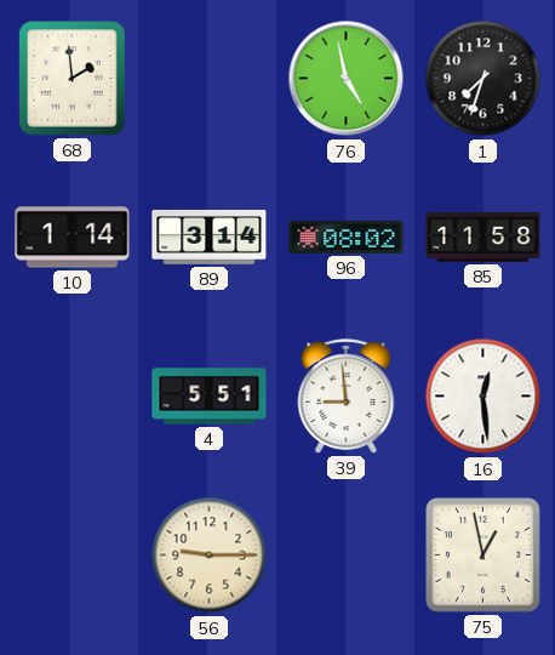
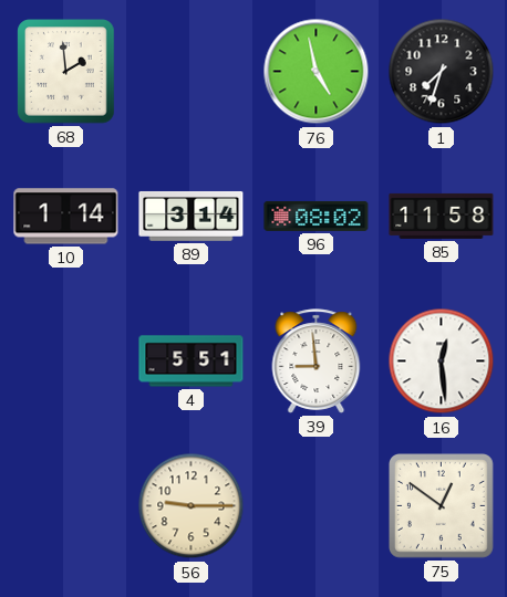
75: 12:58 -> 12:51 (442, 506)
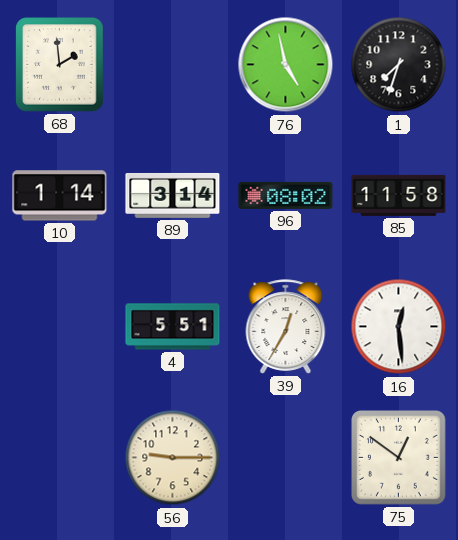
39: 8:59 -> 12:35 (286, 327)
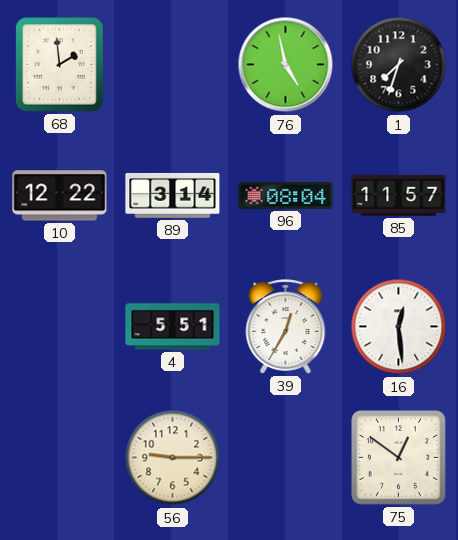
10: 1:14 -> 12:22 (60, 196)
96: 08:02 -> 08:04 (286, 195)
85: 11:58 -> 11:57 (399, 195)
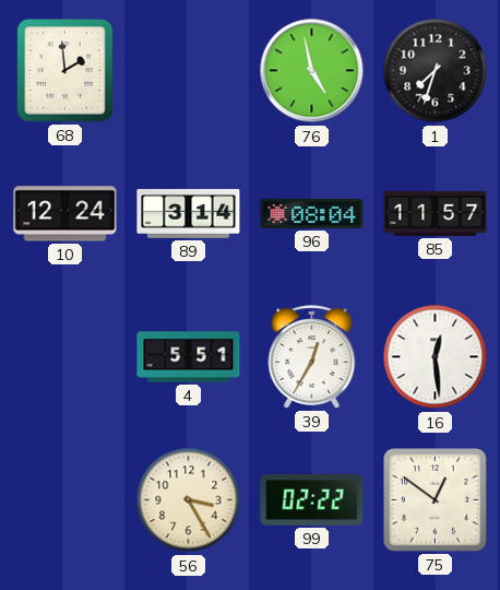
10: 12:22 -> 12:24 (66, 214)
56: 9:15 -> 3:25 (189, 500)
99: none -> 02:22 (312, 500)
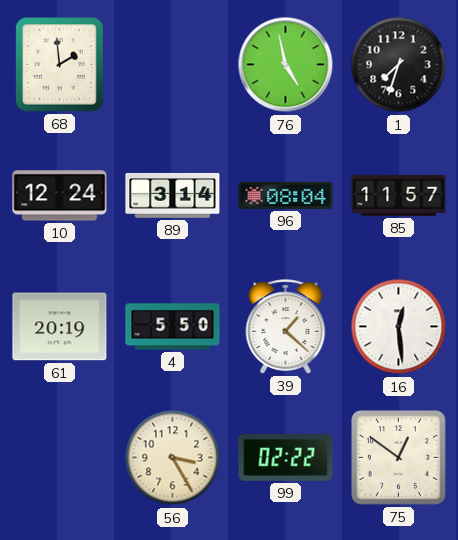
61: none -> 20:19 (60, 327)
4: 5:51 -> 5:50 (173, 327)
39: 12:35 -> 1:22 (286, 327)
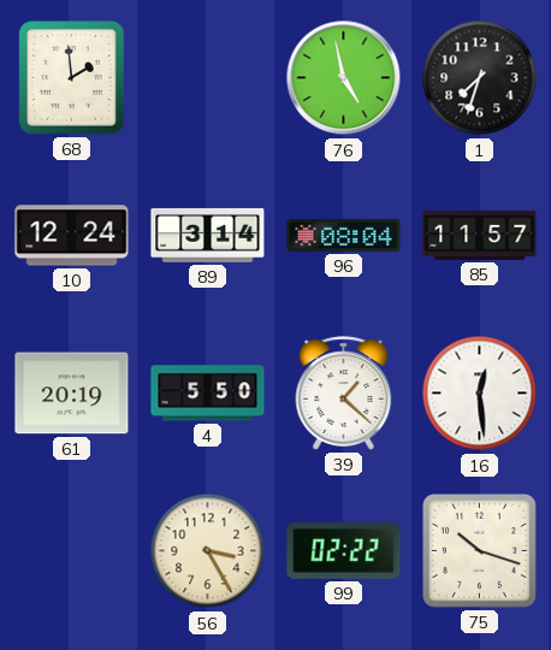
75: 12:51 -> 10:18 (480, 551)
